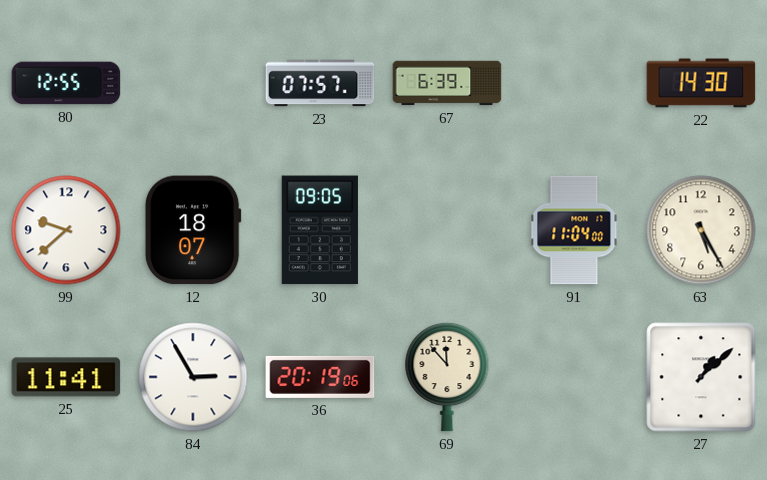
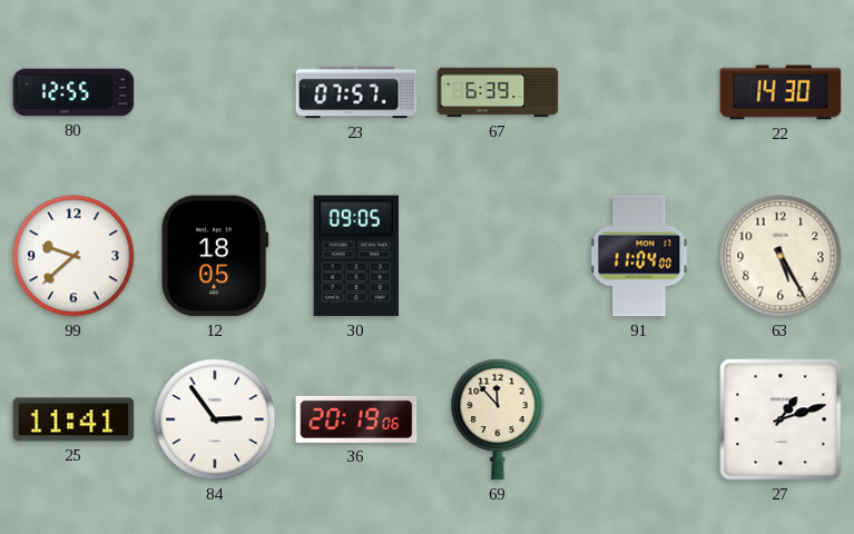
12: 18:07 -> 18:05 (215, 256)
84: 2:55 -> 2:54 (215, 419)
27: 1:08 -> 1:12 (781, 419)
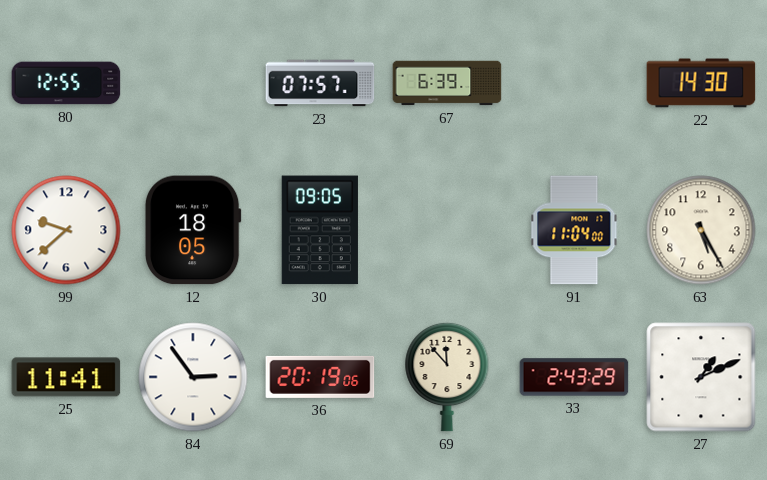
33: none -> 2:43 (574, 377)
27: 1:12 -> 1:11 (701, 377)
